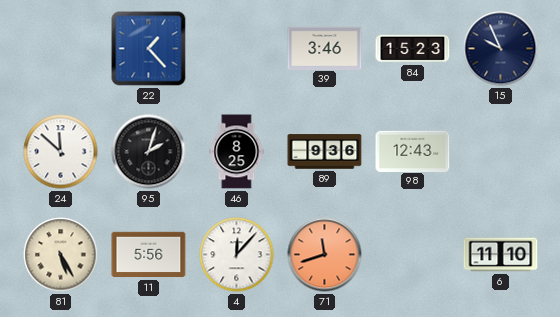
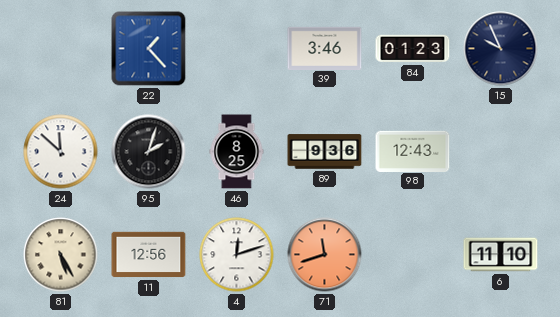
84: 15:23 -> 01:23 (413, 49)
11: 5:56 -> 12:56 (149, 255)
4: 12:07 -> 12:12 (237, 255)
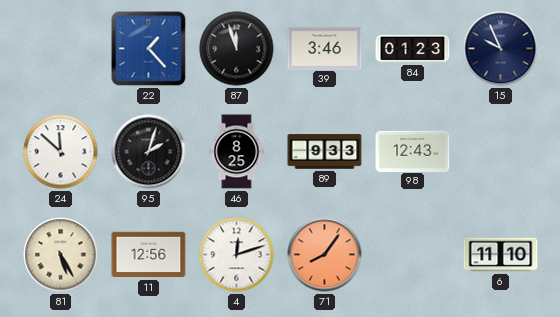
87: none -> 11:57 (237, 49)
89: 9:36 -> 9:33 (325, 152)
71: 11:42 -> 8:06 (325, 255)
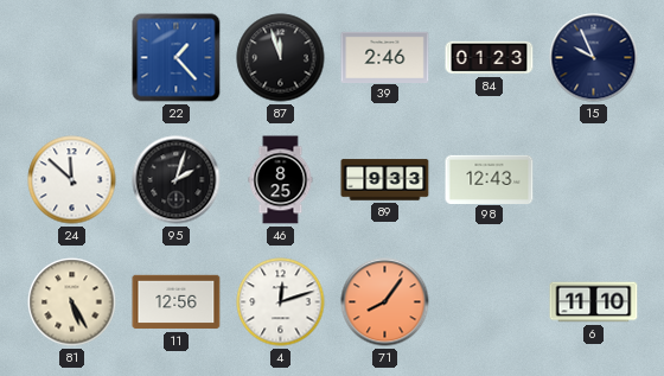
39: 3:46 -> 2:46 (385, 57)
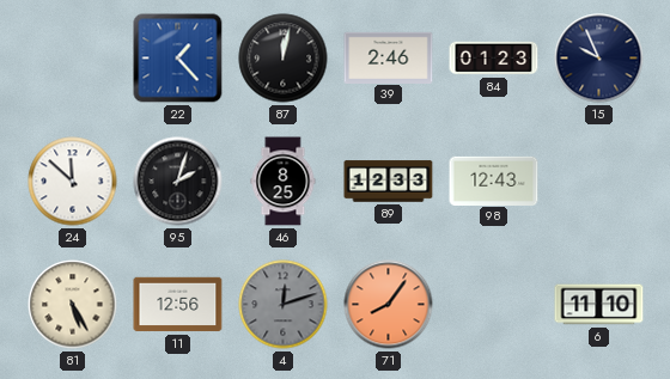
87: 11:57 -> 12:02 (284, 59)
89: 9:33 -> 12:33 (389, 182)
4 dial: white -> grey (284, 305)
